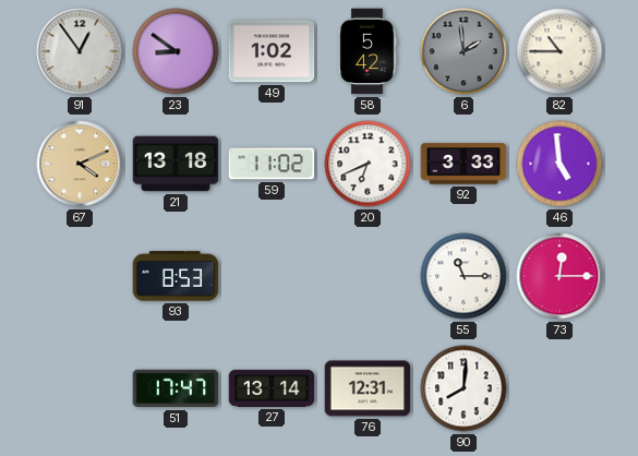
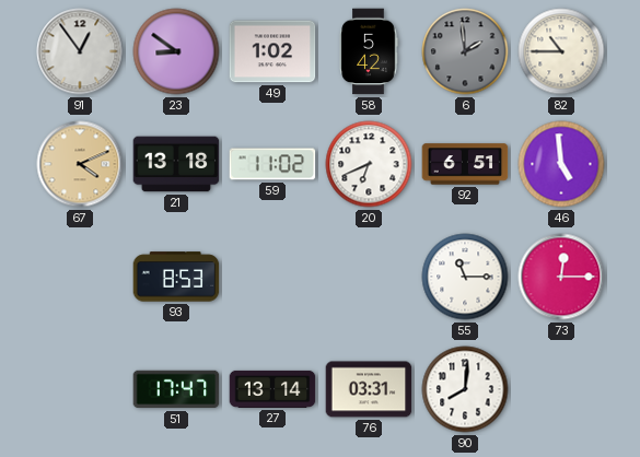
92: 3:33 -> 6:51 (465, 164)
76: 12:31 -> 03:31 (369, 389)
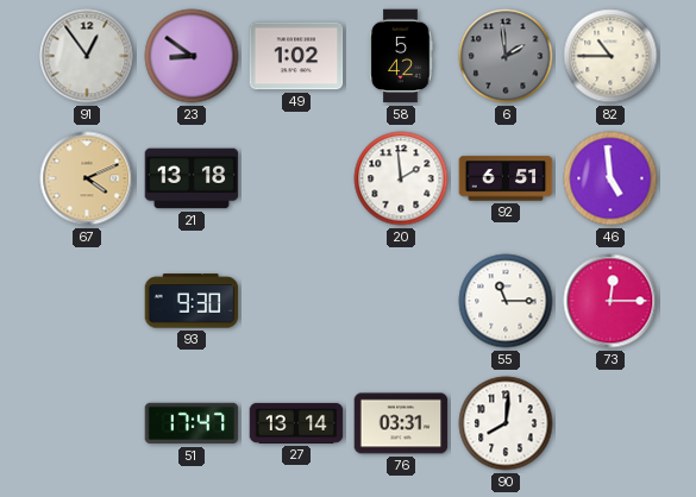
59: 11:02 -> none (272, 164)
20: 6:41 -> 1:59 (401, 178)
93: 8:53 -> 9:30 (192, 301)
